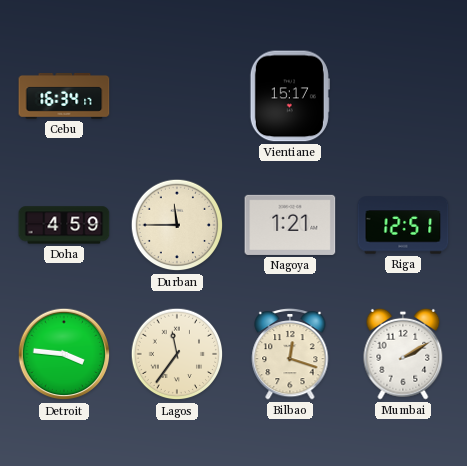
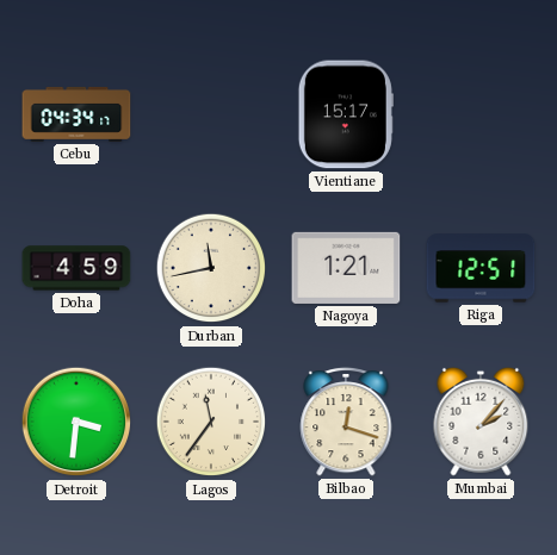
Cebu: 16:34 -> 04:34 (76, 114)
Durban: 11:45 -> 11:43 (211, 268)
Detroit: 3:46 -> 3:31 (76, 422)
Mumbai: 2:10 -> 2:07 (481, 422)
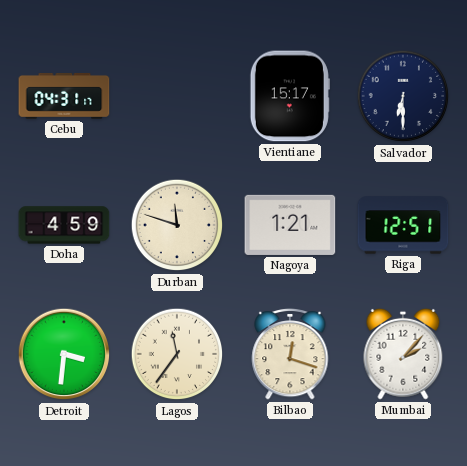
Cebu: 04:34 -> 04:31 (64, 96)
Salvador: none -> 6:30 (403, 96)
Durban: 11:43 -> 11:48 (177, 225)
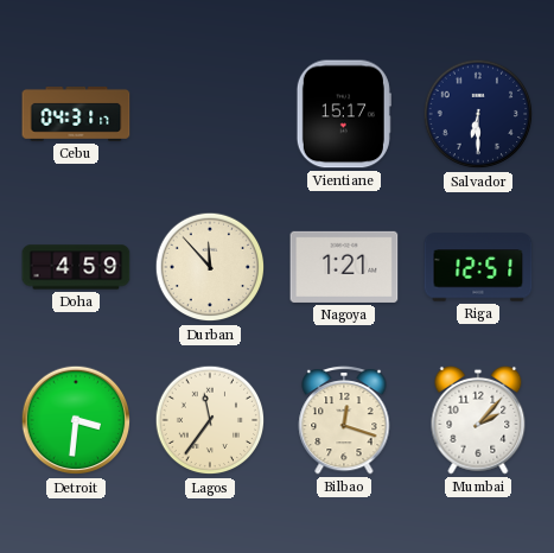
Durban: 11:48 -> 11:53 (210, 267)
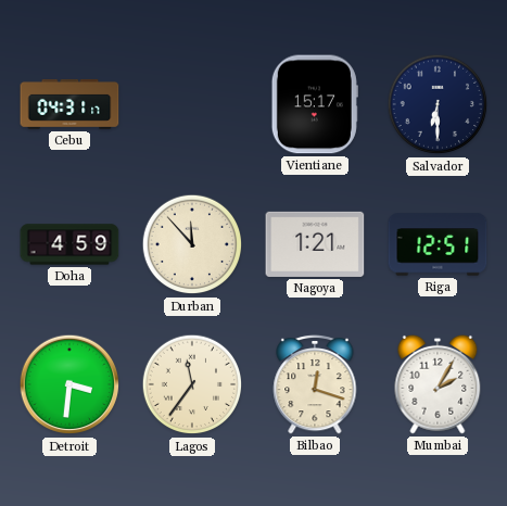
Mumbai: 2:07 -> 2:05 (438, 384)
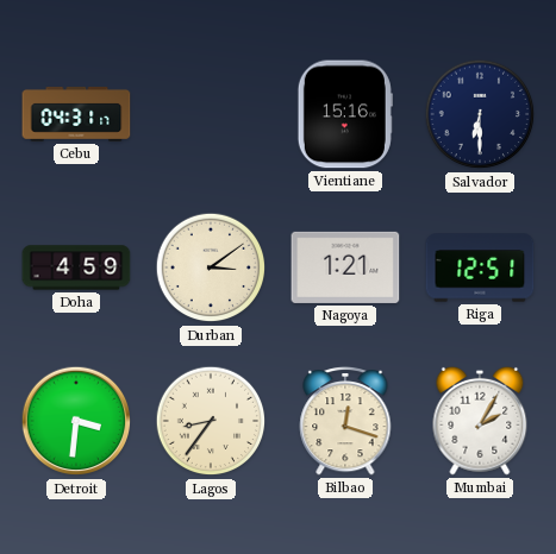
Vientiane: 15:17 -> 15:16 (345, 114)
Durban: 11:53 -> 3:09 (211, 267)
Lagos: 11:36 -> 8:36 (211, 421)
